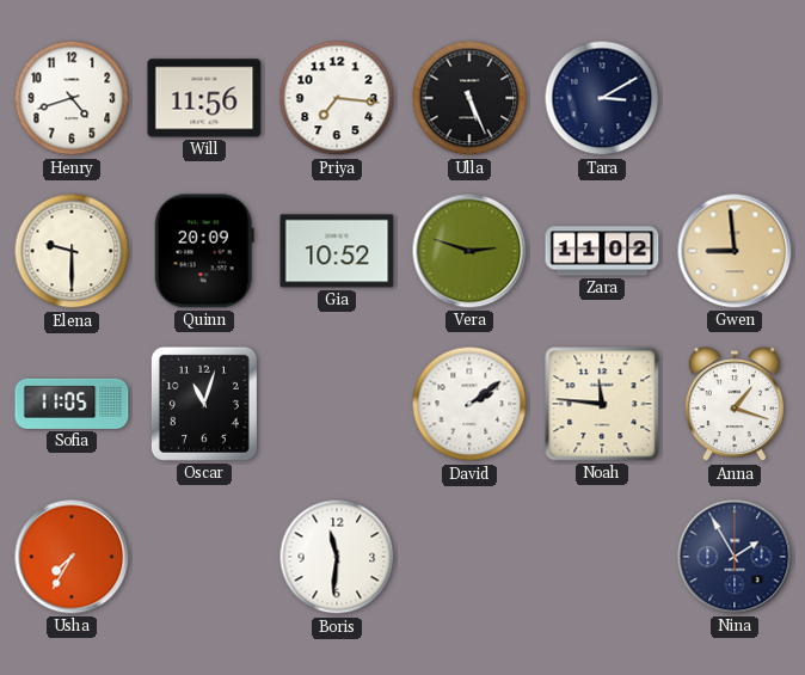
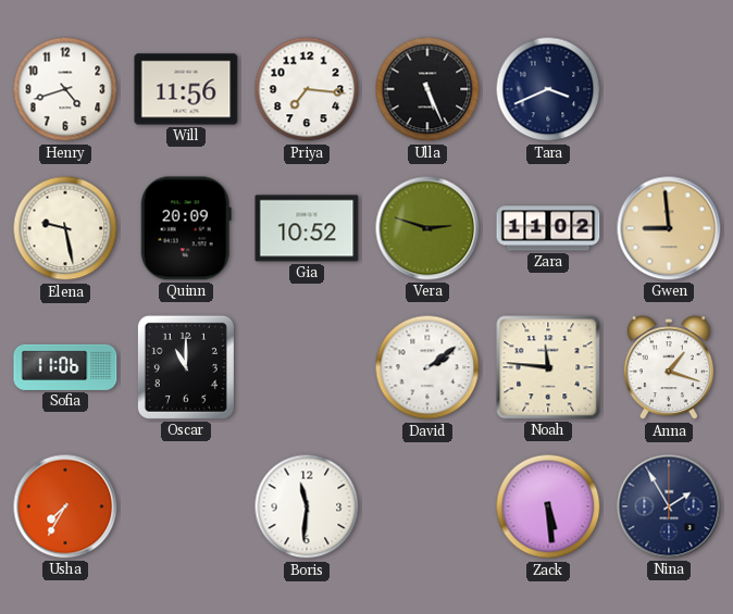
Tara: 3:10 -> 3:41 (548, 89)
Elena: 9:30 -> 9:28 (65, 228)
Sofia: 11:05 -> 11:06 (65, 367)
Oscar: 11:03 -> 11:00 (186, 367)
Zack: none -> 5:29 (548, 506)
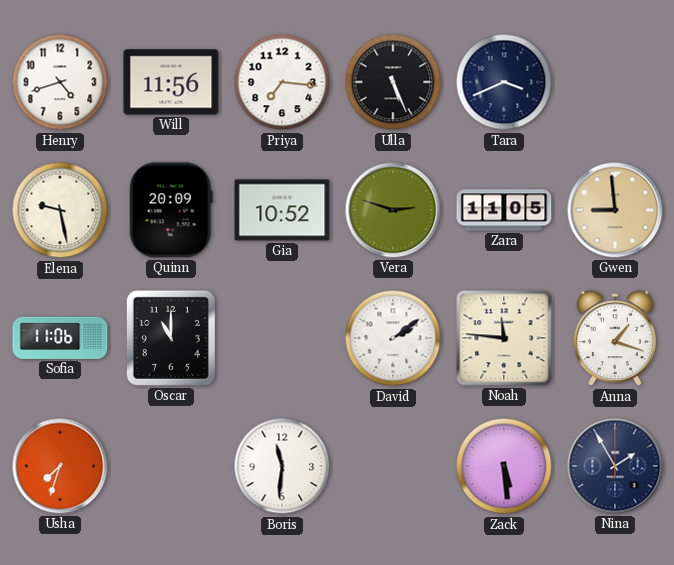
Zara: 11:02 -> 11:05 (504, 210)
Usha: 7:35 -> 7:33 (60, 466)
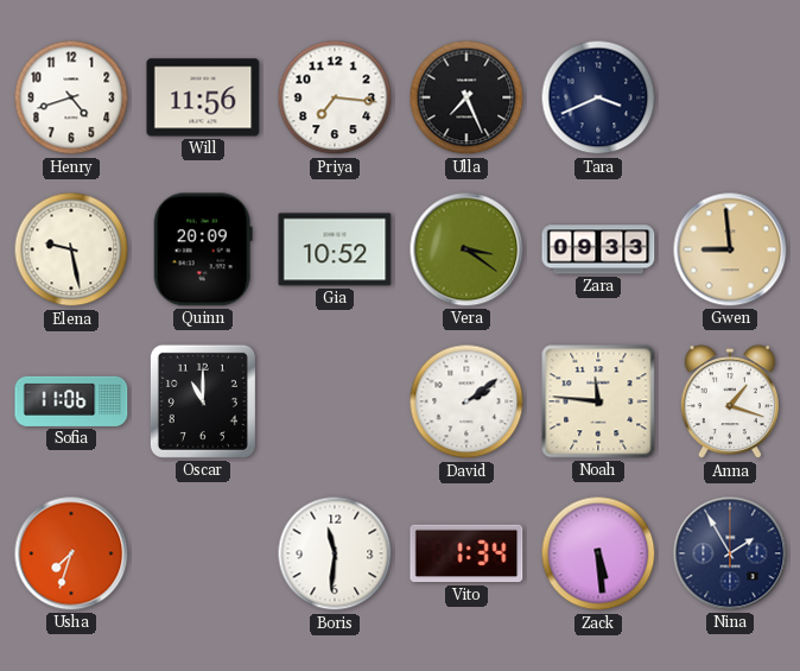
Ulla: 5:26 -> 7:26 (466, 97)
Vera: 2:48 -> 3:21 (466, 249)
Zara: 11:05 -> 09:33 (598, 249)
Vito: none -> 1:34 (466, 553)
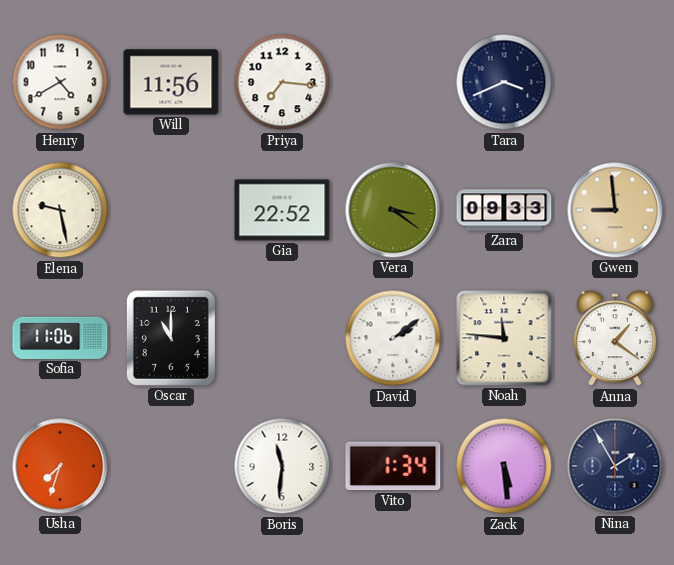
Henry: 4:42 -> 4:40 (60, 82)
Ulla: 7:26 -> none (466, 97)
Quinn: 20:09 -> none (203, 249)
Gia: 10:52 -> 22:52 (282, 210)
Anna: 1:18 -> 1:21 (615, 339)
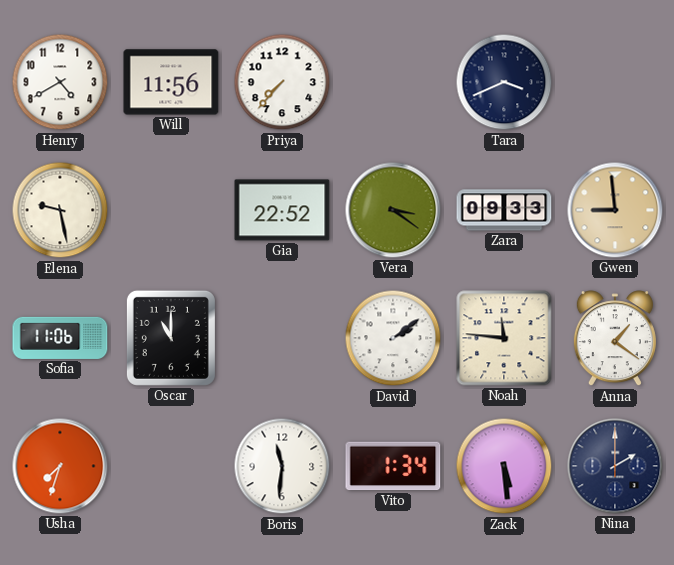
Priya: 7:16 -> 7:37 (282, 82)
Nina: 1:55 -> 2:00 (615, 466)
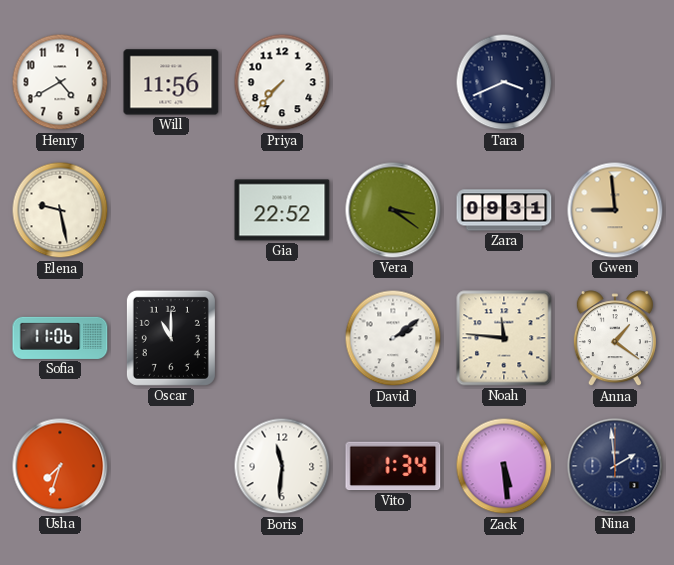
Zara: 09:33 -> 09:31 (504, 210)
Nina: 2:00 -> 1:59 (615, 466)
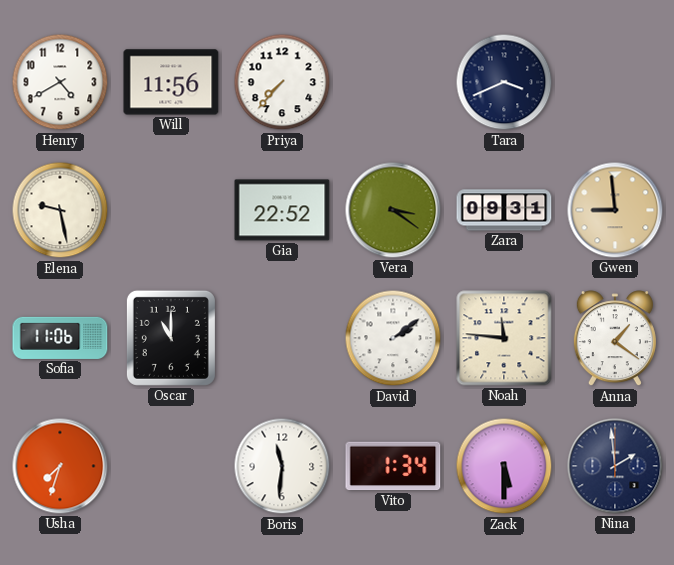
Zack: 5:29 -> 5:30 (504, 466)
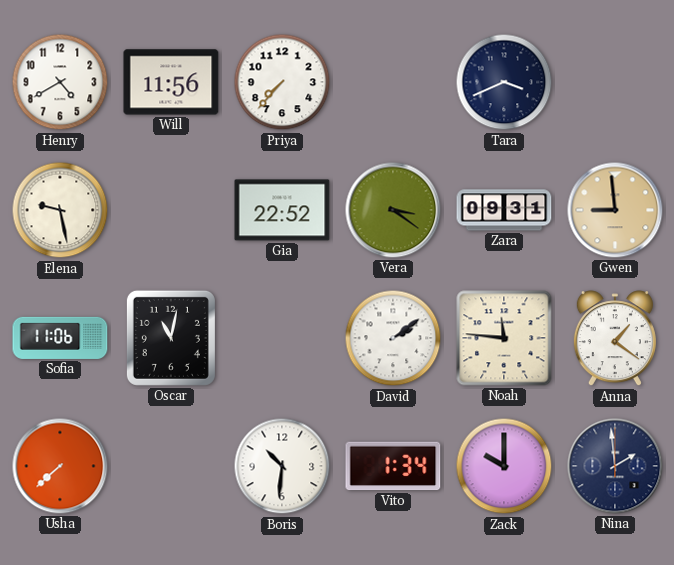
Oscar: 11:00 -> 11:02 (171, 338)
Usha: 7:33 -> 7:38 (60, 466)
Boris: 11:31 -> 10:31 (282, 466)
Zack: 5:30 -> 10:00 (504, 466)
